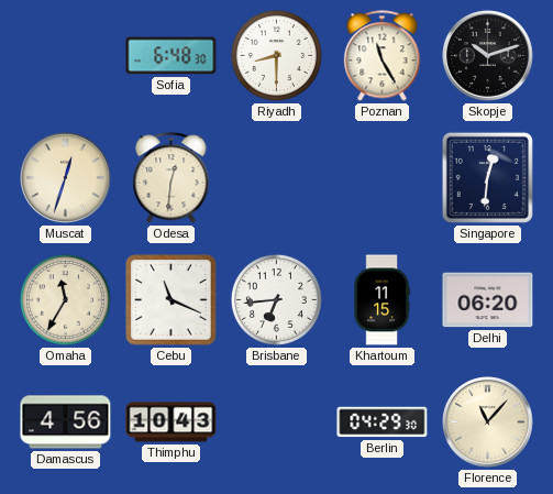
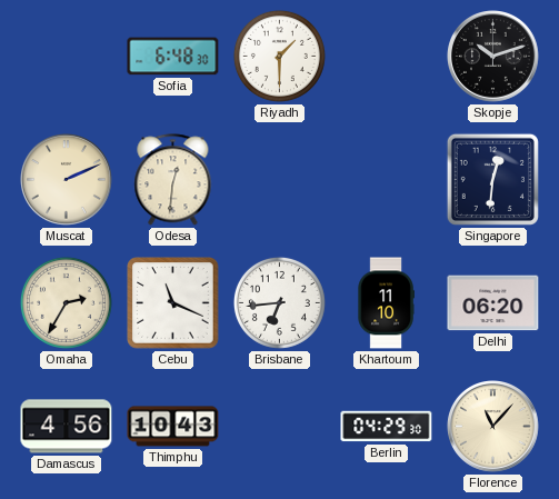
Riyadh: 8:30 -> 1:30 (279, 56)
Poznan: 11:25 -> none (383, 56)
Muscat: 12:33 -> 2:11 (67, 180)
Omaha: 11:35 -> 2:35 (66, 302)
Khartoum: 11:15 -> 11:10 (386, 303)
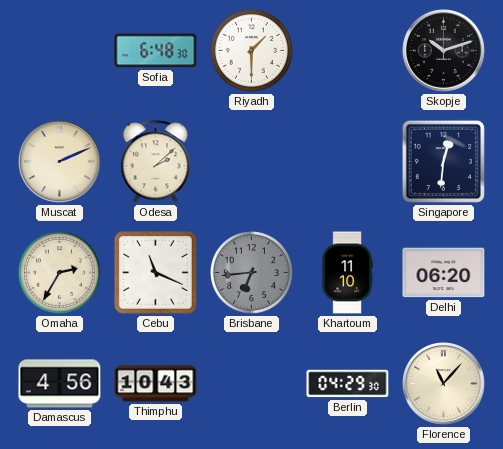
Odesa: 12:31 -> 2:08 (156, 162)
Brisbane dial: white -> grey (251, 272)
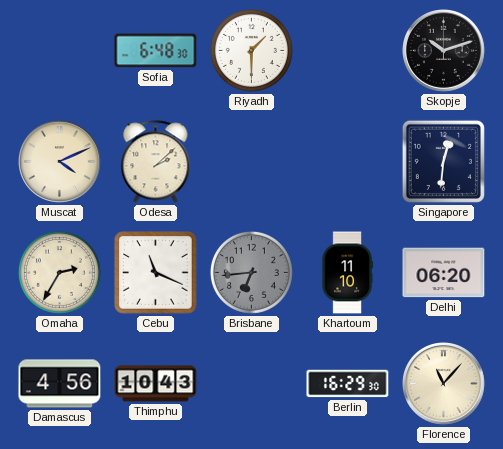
Muscat: 2:11 -> 4:11 (60, 162)
Berlin: 04:29 -> 16:29 (348, 384)
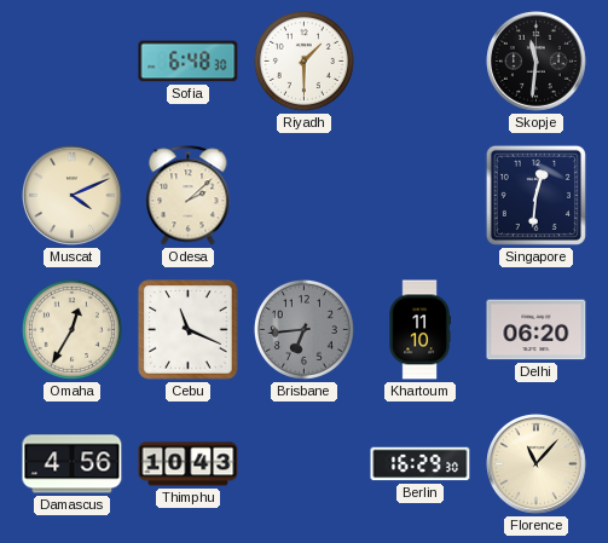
Skopje: 10:12 -> 11:31 (537, 62)
Omaha: 2:35 -> 12:35 (71, 329)
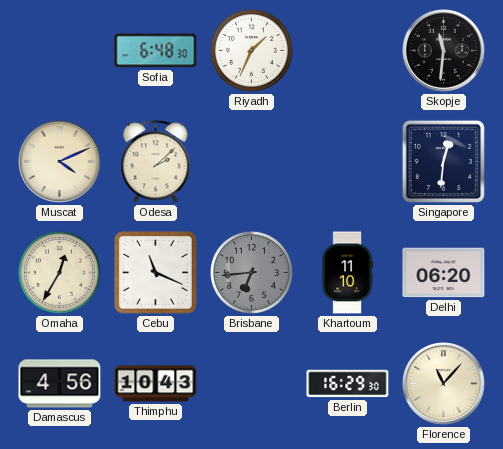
Riyadh: 1:30 -> 1:34 (251, 50)
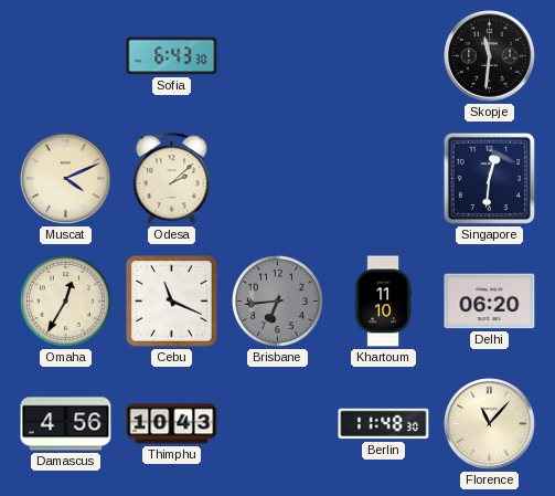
Sofia: 6:48 -> 6:43 (172, 56)
Riyadh: 1:34 -> none (251, 50)
Berlin: 16:29 -> 11:48 (384, 424)
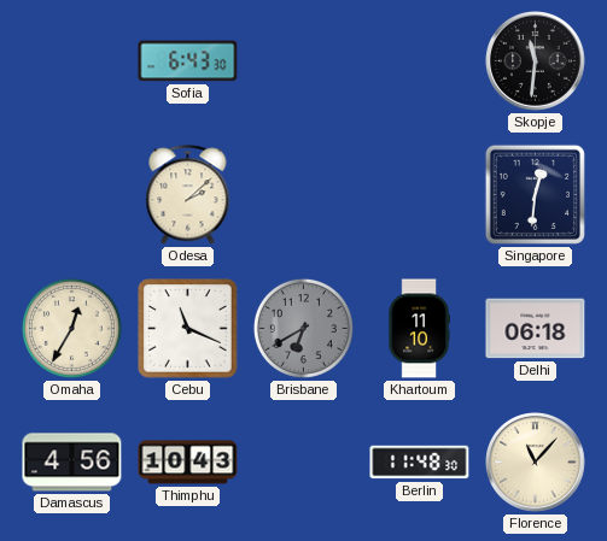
Muscat: 4:11 -> none (66, 179)
Brisbane: 6:44 -> 6:40 (303, 328)
Delhi: 06:20 -> 06:18 (536, 329)
